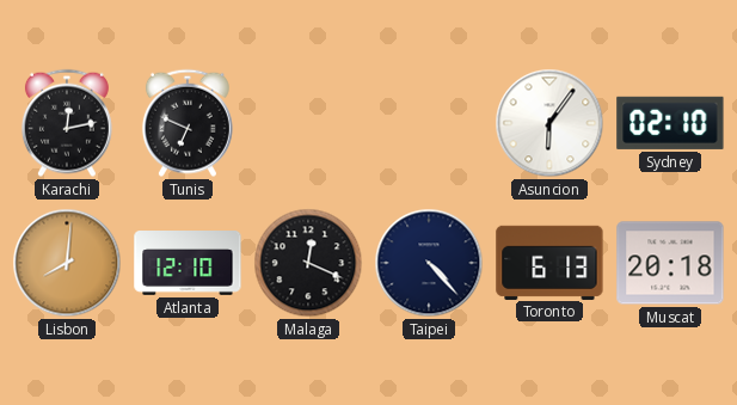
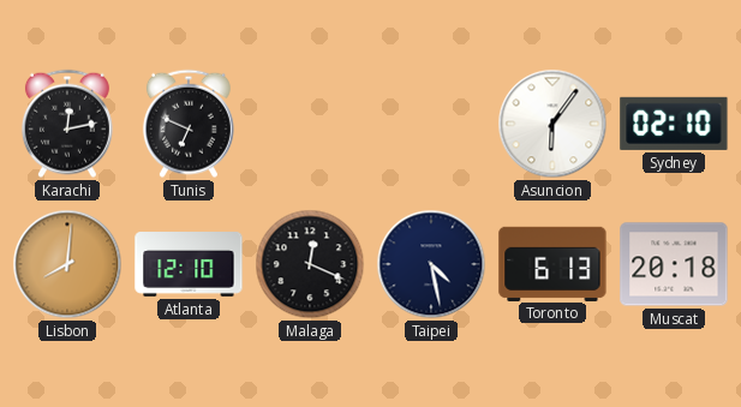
Taipei: 4:23 -> 4:28 (431, 264)
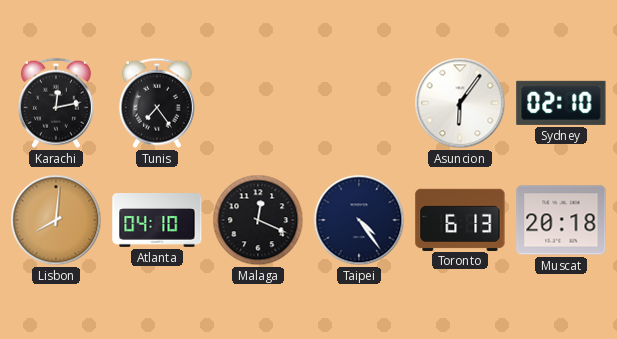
Tunis: 6:49 -> 7:24 (157, 103)
Atlanta: 12:10 -> 04:10 (157, 221)
Taipei: 4:28 -> 4:24 (359, 220)
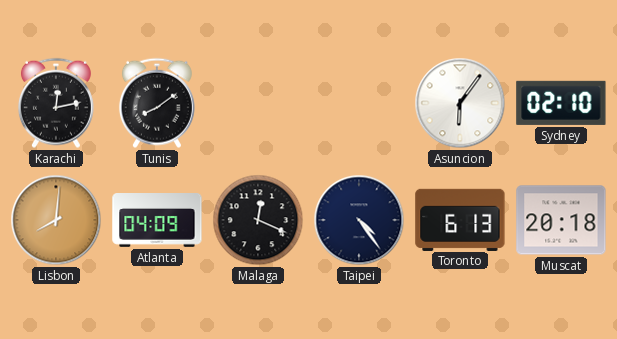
Tunis: 7:24 -> 8:09 (157, 103)
Atlanta: 04:10 -> 04:09 (157, 221)
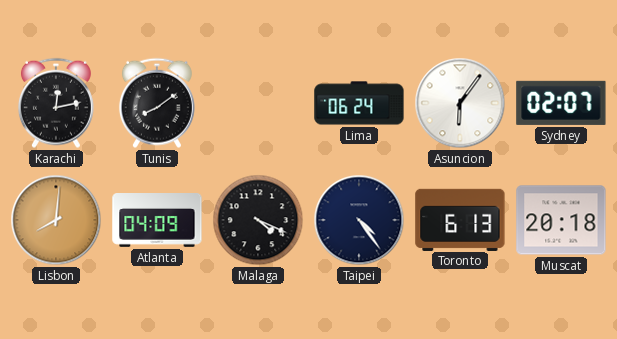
Lima: none -> 06:24 (359, 103)
Sydney: 02:10 -> 02:07 (561, 103)
Malaga: 12:19 -> 4:19 (258, 220)
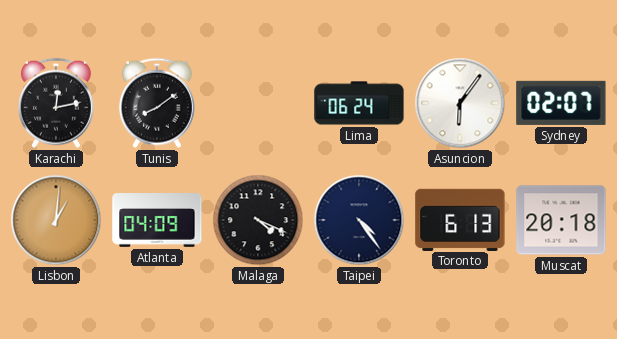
Lisbon: 8:01 -> 1:01 (56, 220)
